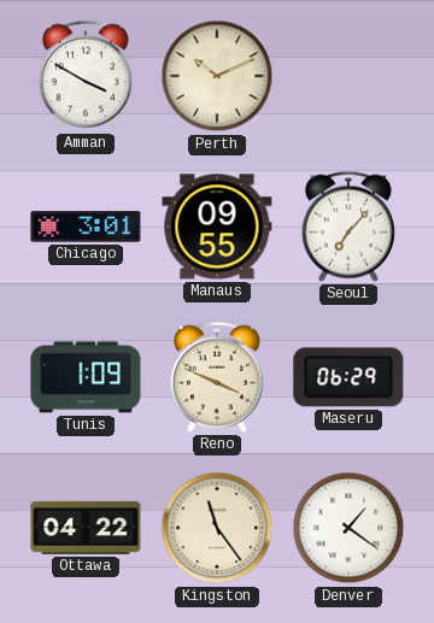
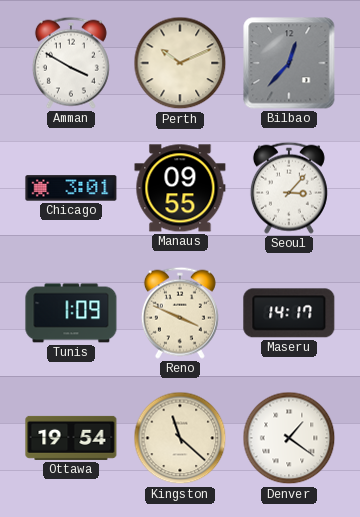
Bilbao: none -> 12:37 (289, 63)
Seoul: 7:07 -> 3:07 (289, 188)
Maseru: 06:29 -> 14:17 (289, 313)
Ottawa: 04:22 -> 19:54 (71, 438)
Kingston: 11:24 -> 11:22 (180, 438)
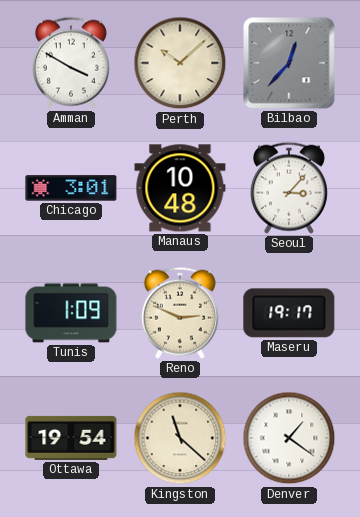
Perth: 10:11 -> 10:08 (180, 63)
Manaus: 09:55 -> 10:48 (180, 188)
Reno: 3:49 -> 2:49 (180, 313)
Maseru: 14:17 -> 19:17 (289, 313)
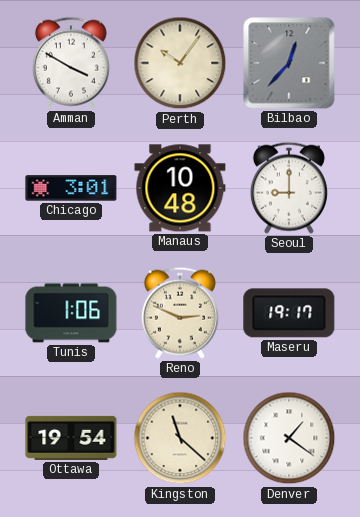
Perth: 10:08 -> 10:06 (180, 63)
Seoul: 3:07 -> 9:00 (289, 188)
Tunis: 1:09 -> 1:06 (71, 313)
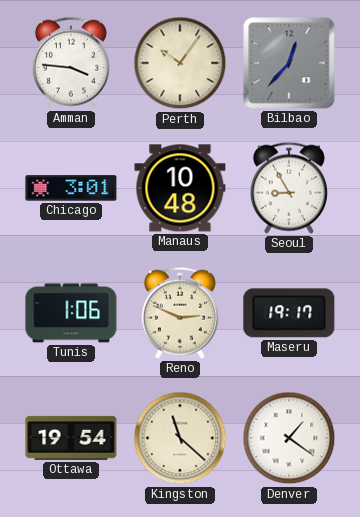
Amman: 3:50 -> 3:46 (71, 63)
Seoul: 9:00 -> 8:55 (289, 188)
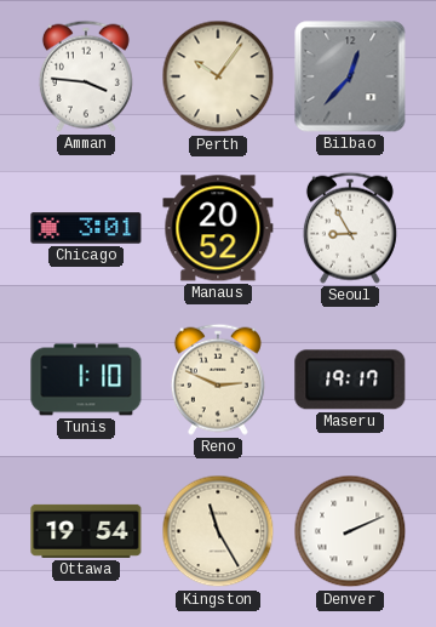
Manaus: 10:48 -> 20:52 (218, 228)
Tunis: 1:06 -> 1:10 (86, 380)
Kingston: 11:22 -> 11:25 (218, 531)
Denver: 1:21 -> 2:11 (350, 531)
